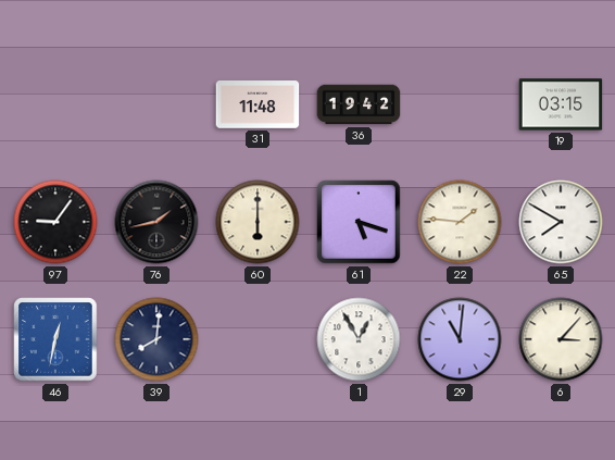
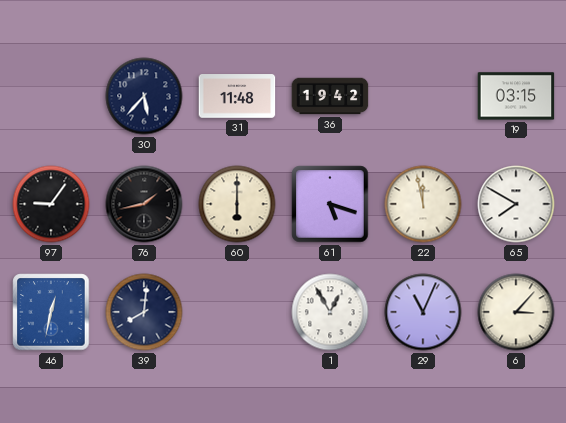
30: none -> 5:37 (144, 96)
22: 1:46 -> 11:58 (423, 204)
29: 11:01 -> 11:04 (423, 312)
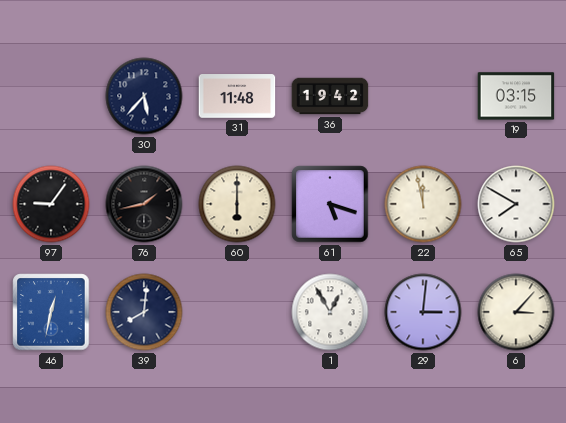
29: 11:04 -> 3:01 (423, 312)
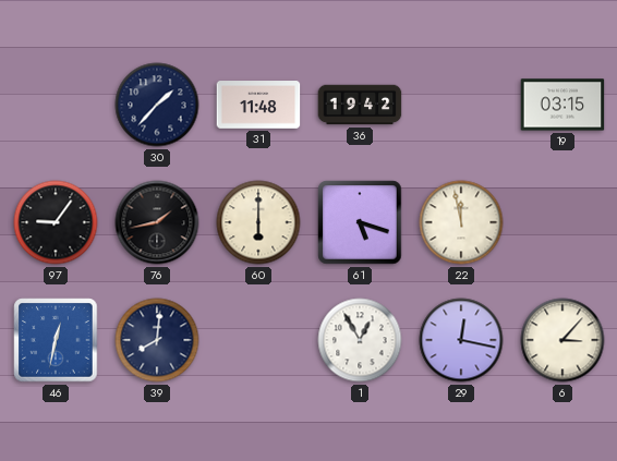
30: 5:37 -> 1:37 (157, 105)
65: 7:50 -> none (516, 204)
29: 3:01 -> 12:17 (461, 340)
